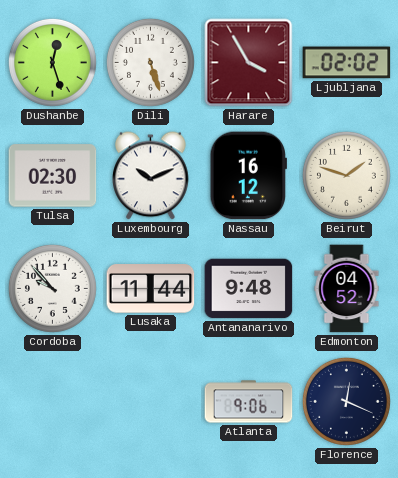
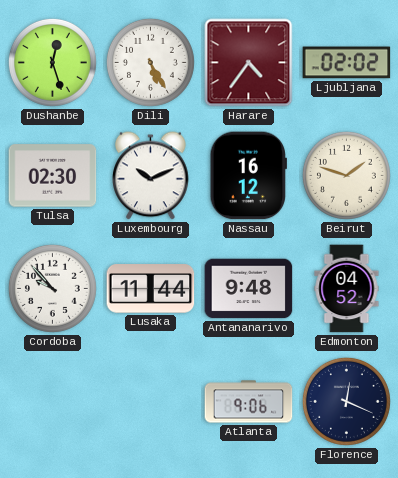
Dili: 5:27 -> 5:25 (150, 62)
Harare: 3:55 -> 4:36 (249, 63)
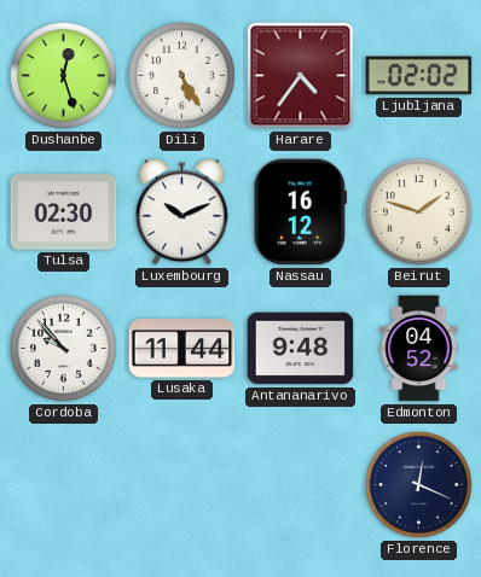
Atlanta: 9:06 -> none (249, 402)
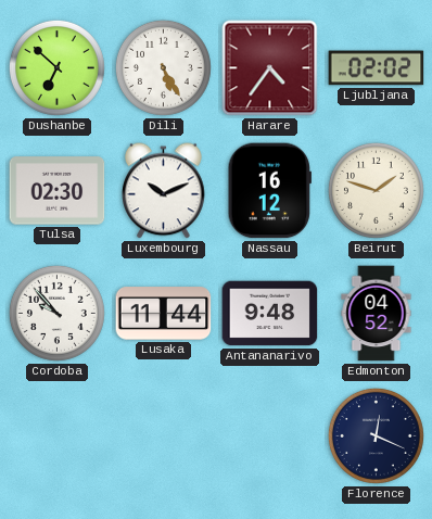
Dushanbe: 12:27 -> 6:52 (56, 67)
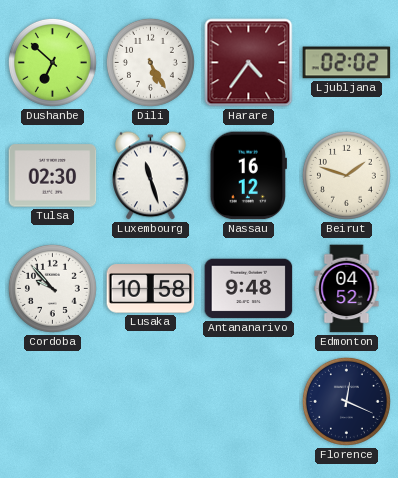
Luxembourg: 10:11 -> 11:27 (151, 176)
Lusaka: 11:44 -> 10:58 (151, 289)
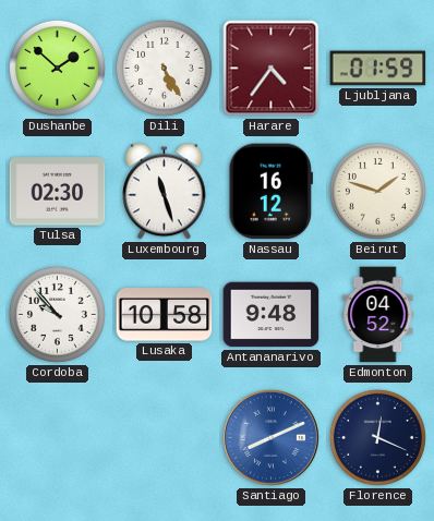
Dushanbe: 6:52 -> 1:52 (57, 68)
Ljubljana: 02:02 -> 01:59 (378, 69)
Santiago: none -> 8:11 (270, 437)
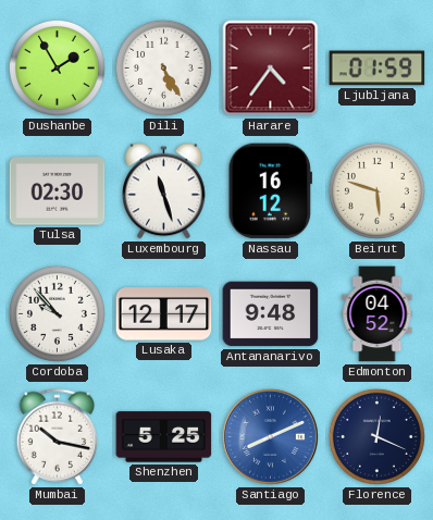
Dushanbe: 1:52 -> 1:55 (57, 67)
Beirut: 1:48 -> 5:48 (376, 190)
Lusaka: 10:58 -> 12:17 (164, 314)
Mumbai: none -> 10:17 (58, 437)
Shenzhen: none -> 5:25 (164, 437)
